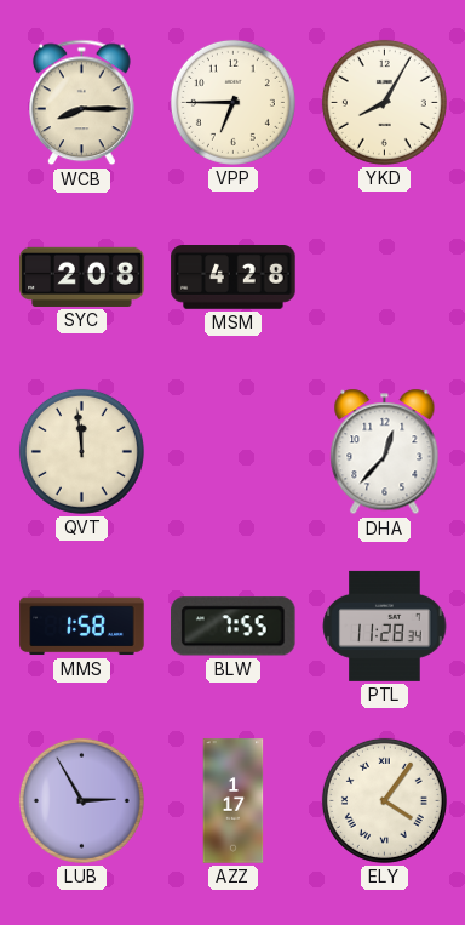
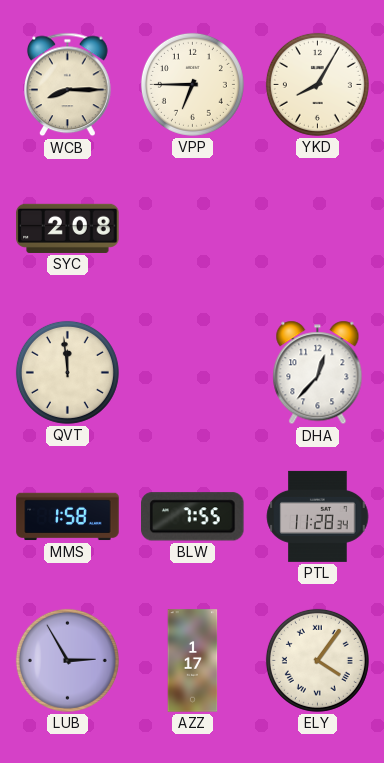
MSM: 4:28 -> none (234, 278)
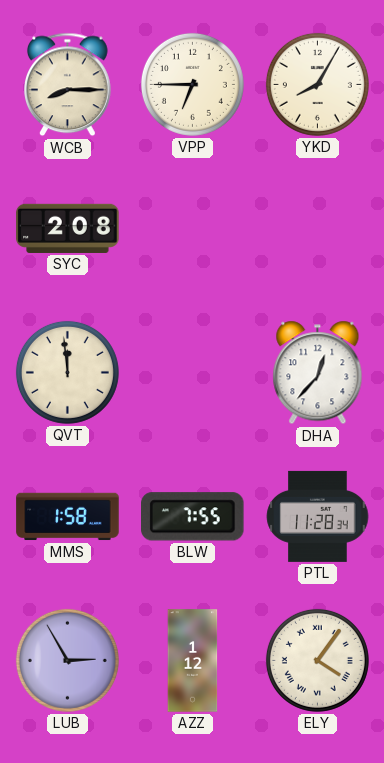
AZZ: 1:17 -> 1:12 (193, 661)
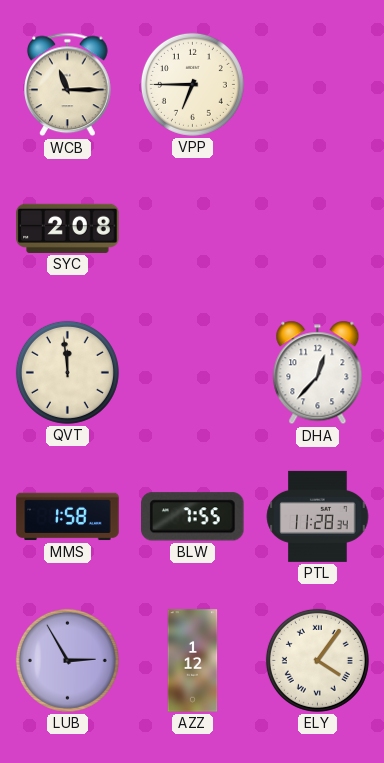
WCB: 8:15 -> 11:15 (68, 85)
YKD: 8:05 -> none (317, 84)
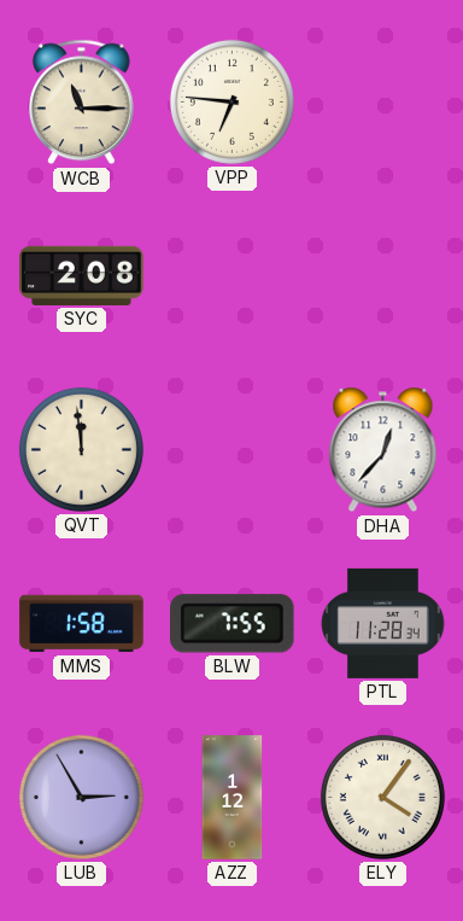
VPP: 6:45 -> 6:46 (231, 101)
